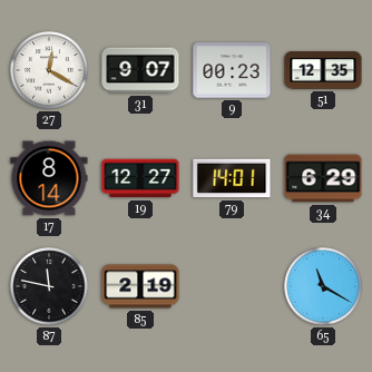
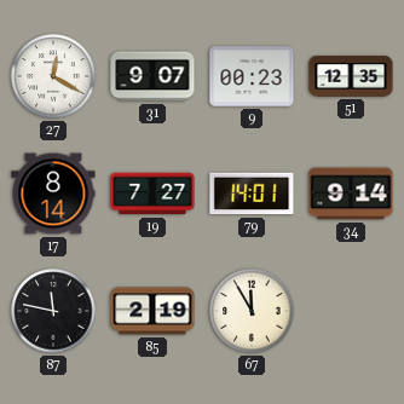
19: 12:27 -> 7:27 (152, 194)
34: 6:29 -> 9:14 (351, 194)
67: none -> 11:55 (252, 311)
65: 11:20 -> none (323, 286)
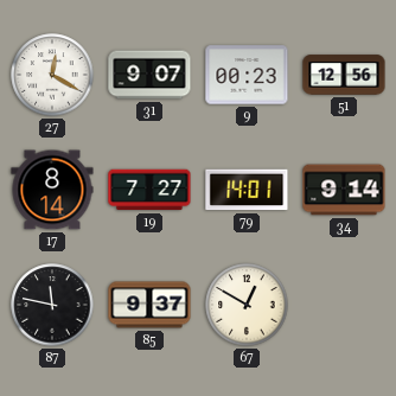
51: 12:35 -> 12:56 (344, 75)
85: 2:19 -> 9:37 (149, 305)
67: 11:55 -> 12:50 (247, 305)
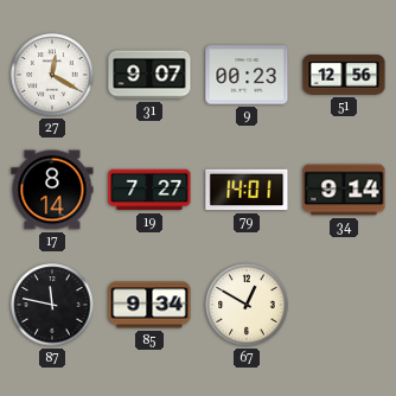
85: 9:37 -> 9:34 (149, 305)
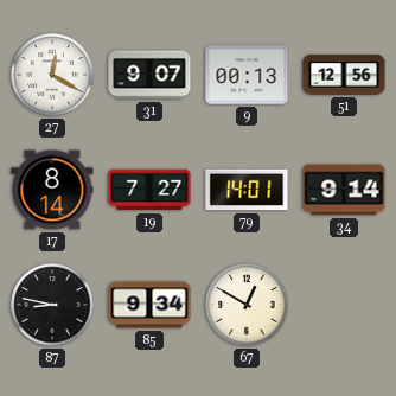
9: 00:23 -> 00:13 (247, 75)
87: 11:47 -> 8:47 (52, 305)
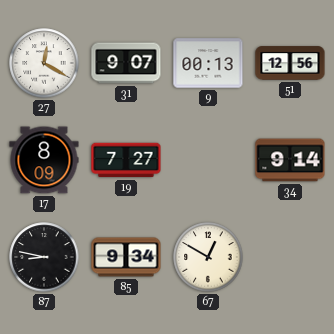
17: 8:14 -> 8:09 (44, 160)
79: 14:01 -> none (247, 190)
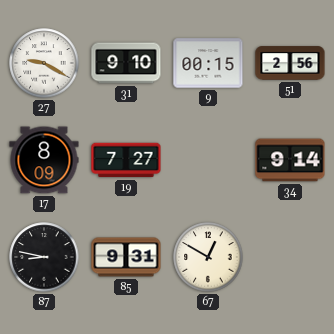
27: 12:20 -> 9:20 (44, 63)
31: 9:07 -> 9:10 (126, 63)
9: 00:13 -> 00:15 (208, 63)
51: 12:56 -> 2:56 (290, 63)
85: 9:34 -> 9:31 (126, 257)
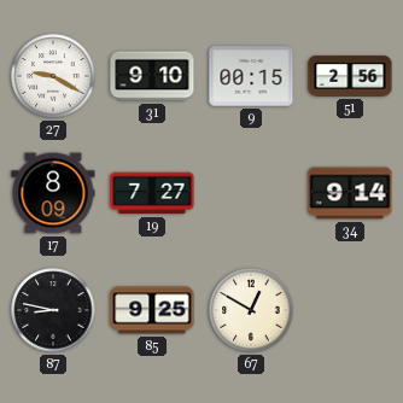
85: 9:31 -> 9:25 (152, 310)
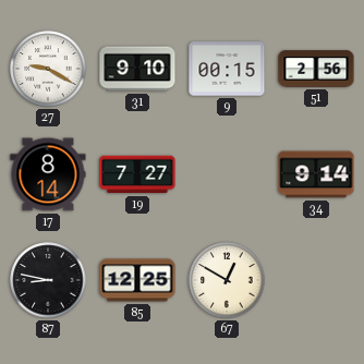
17: 8:09 -> 8:14 (48, 174)
85: 9:25 -> 12:25 (137, 280)
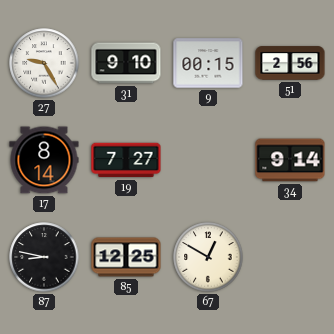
27: 9:20 -> 9:25 (44, 63)
